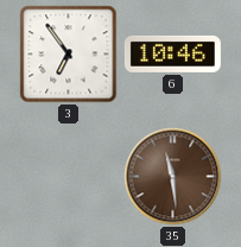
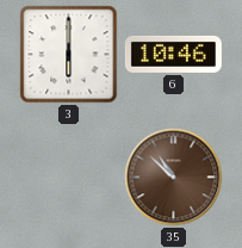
3: 6:54 -> 6:00 (69, 55)
35: 11:29 -> 10:52 (174, 178)
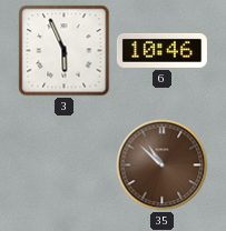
3: 6:00 -> 5:56 (65, 51)
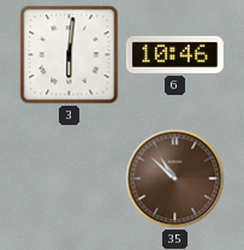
3: 5:56 -> 6:01 (70, 55)
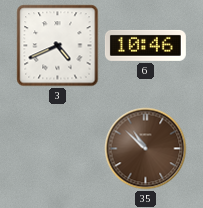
3: 6:01 -> 4:41 (58, 46)
